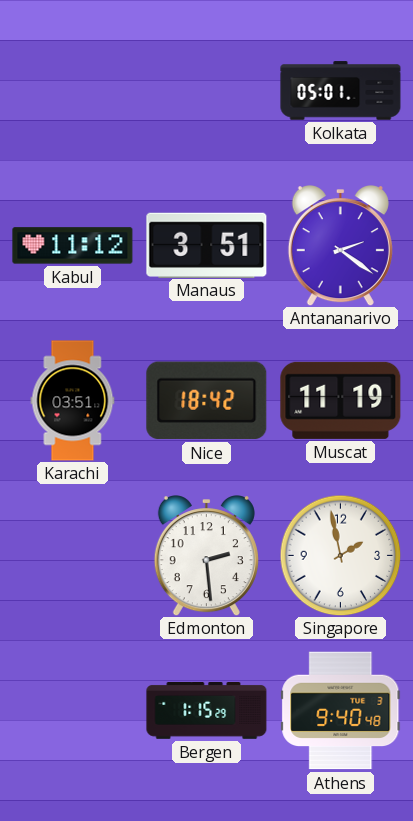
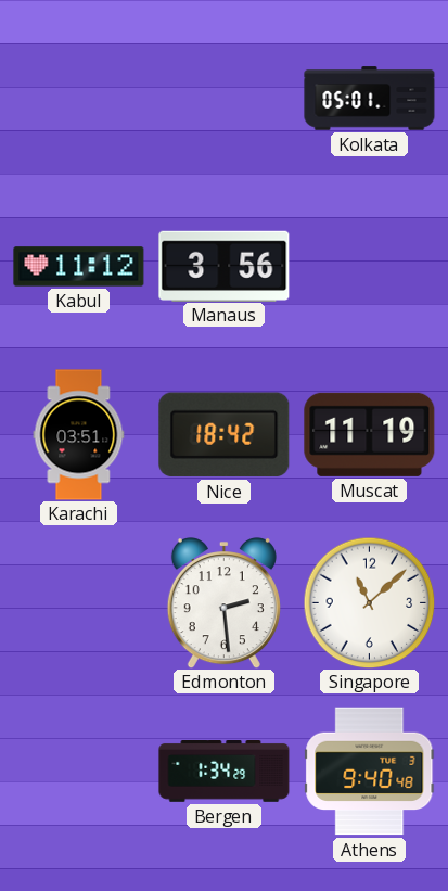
Manaus: 3:51 -> 3:56 (225, 266)
Antananarivo: 2:21 -> none (340, 246)
Singapore: 1:58 -> 11:08 (369, 602)
Bergen: 1:15 -> 1:34 (225, 772)
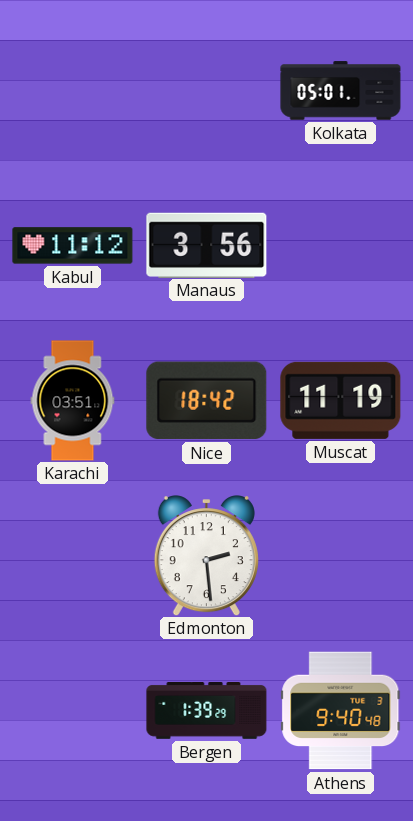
Singapore: 11:08 -> none (369, 602)
Bergen: 1:34 -> 1:39 (207, 711)
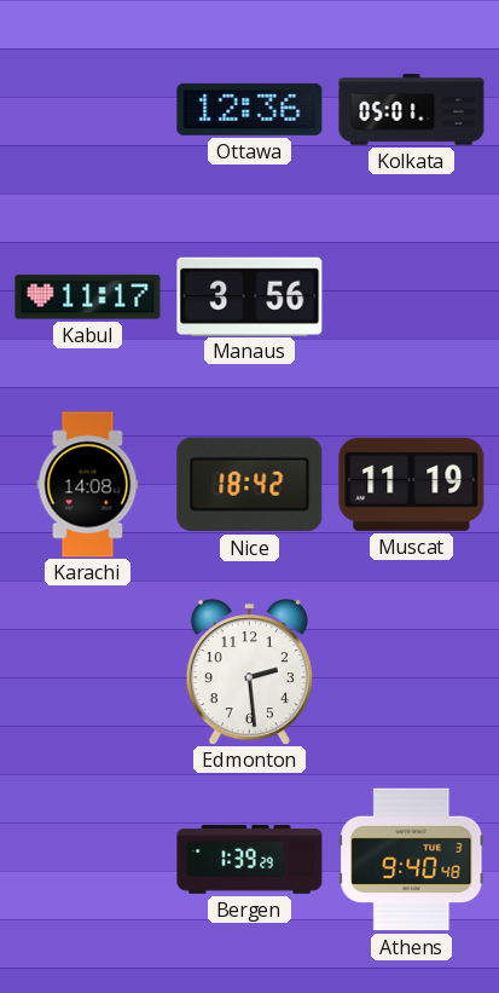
Ottawa: none -> 12:36 (250, 109)
Kabul: 11:12 -> 11:17 (88, 298)
Karachi: 03:51 -> 14:08 (88, 485)
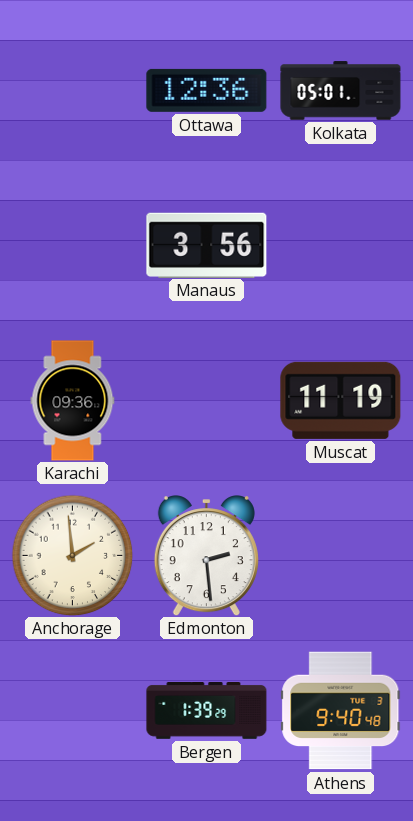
Kabul: 11:17 -> none (88, 298)
Karachi: 14:08 -> 09:36 (73, 401)
Nice: 18:42 -> none (250, 485)
Anchorage: none -> 1:59 (72, 555)
